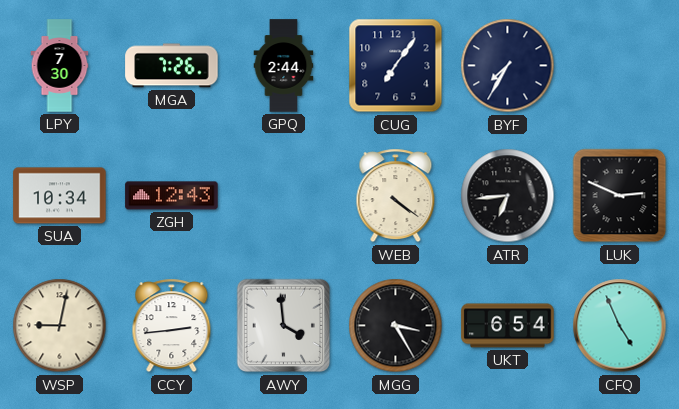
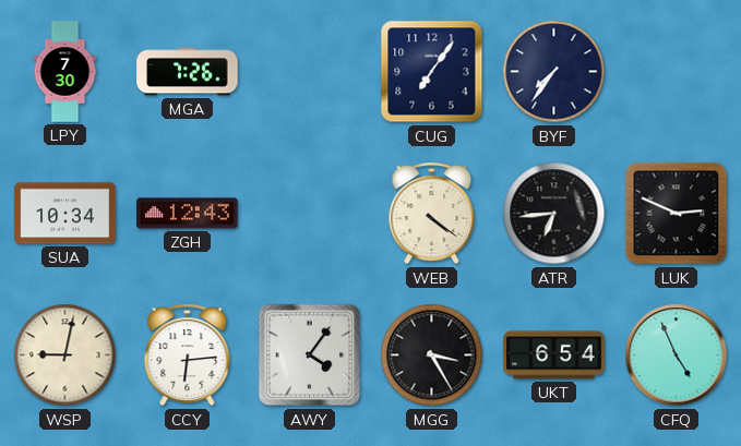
GPQ: 2:44 -> none (284, 66)
BYF: 7:35 -> 7:36 (554, 72)
CCY: 2:44 -> 6:14 (188, 355)
AWY: 3:59 -> 4:06 (310, 355)
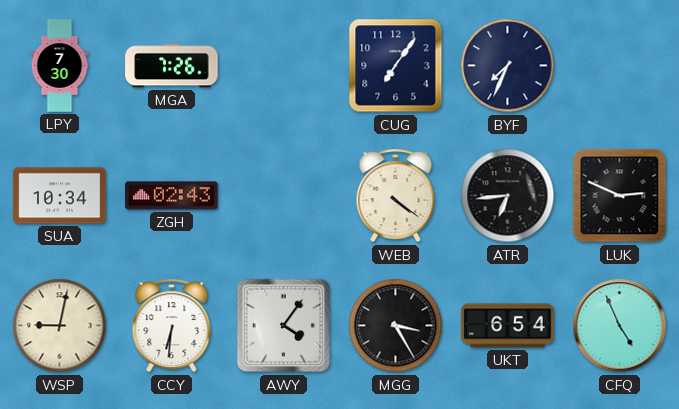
BYF: 7:36 -> 7:34 (508, 66)
ZGH: 12:43 -> 02:43 (172, 196)
CCY: 6:14 -> 6:31 (172, 326)
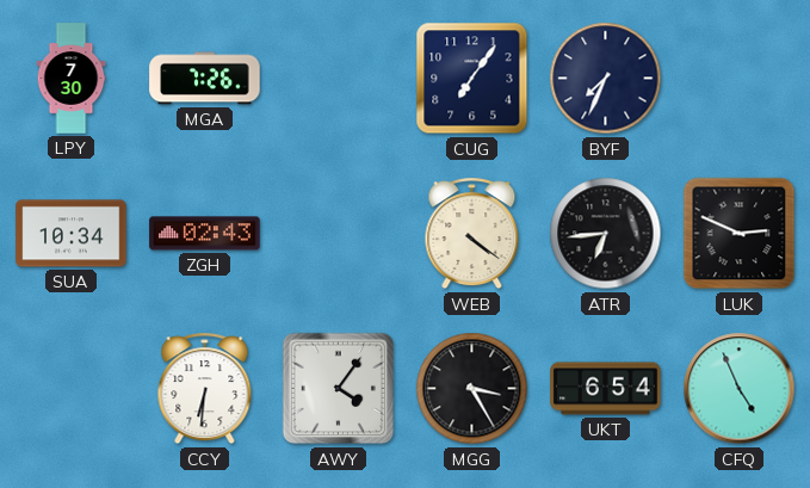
WSP: 9:02 -> none (60, 326)
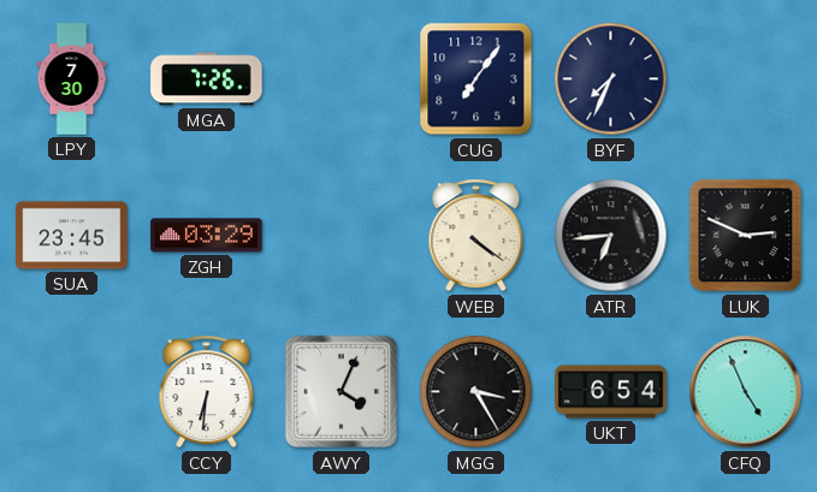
SUA: 10:34 -> 23:45 (72, 236)
ZGH: 02:43 -> 03:29 (207, 236)
AWY: 4:06 -> 4:04 (342, 392)
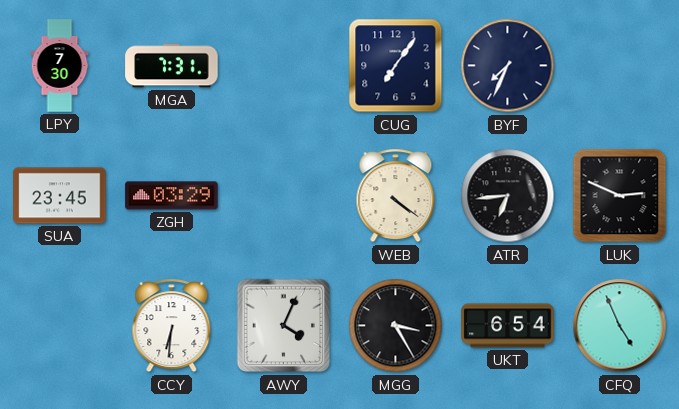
MGA: 7:26 -> 7:31 (172, 66)
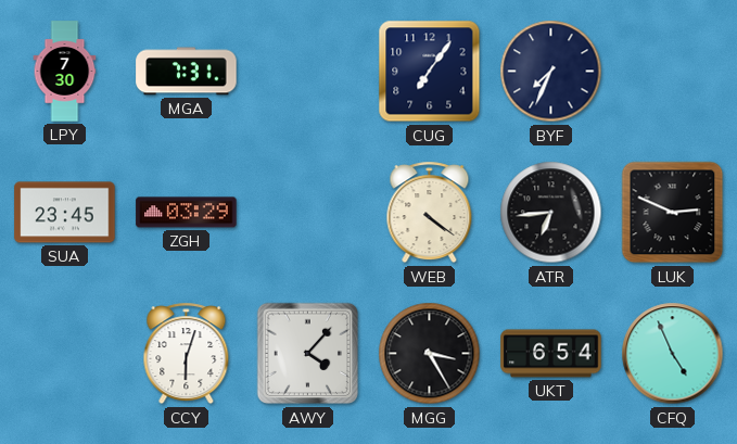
CCY: 6:31 -> 6:03 (187, 354)
AWY: 4:04 -> 4:07 (308, 354)
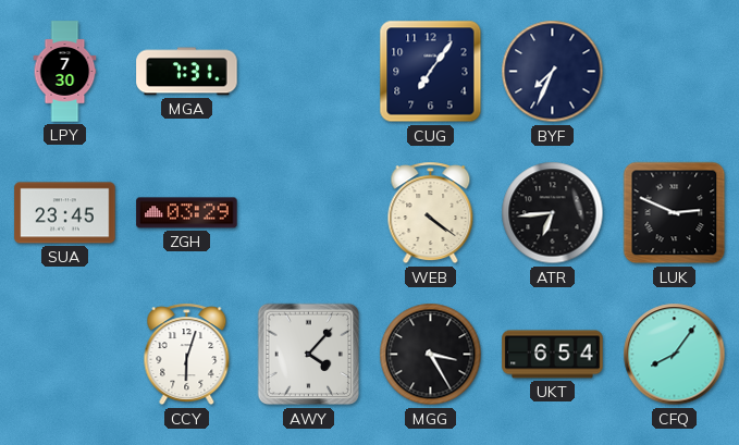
CFQ: 4:56 -> 8:06 (675, 355)
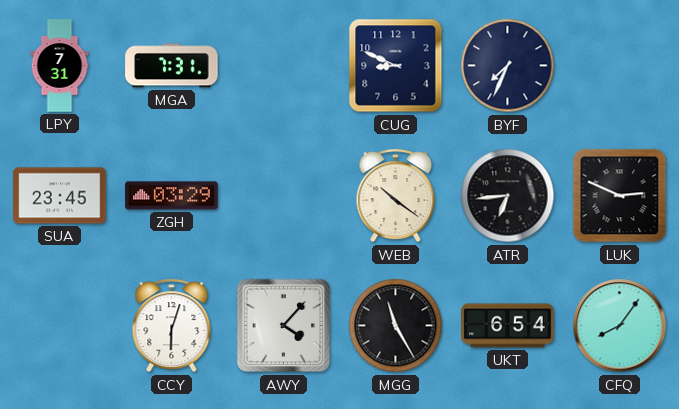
LPY: 7:30 -> 7:31 (60, 66)
CUG: 7:06 -> 8:49 (396, 66)
WEB: 4:21 -> 10:21 (396, 196)
MGG: 3:25 -> 11:25 (396, 326)
